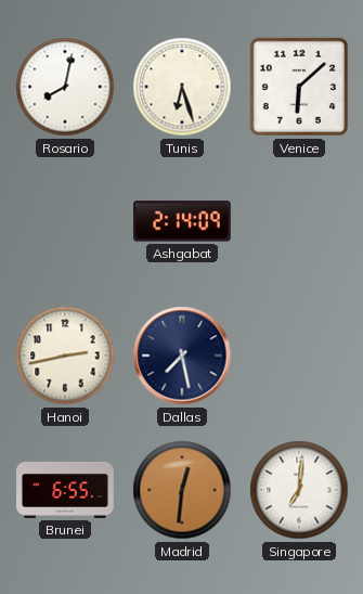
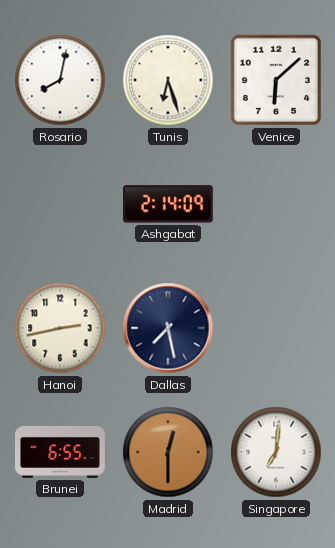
Madrid: 12:31 -> 12:30 (168, 452)
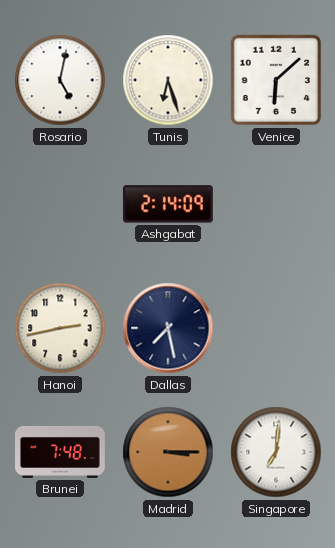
Rosario: 8:02 -> 5:02 (60, 80)
Brunei: 6:55 -> 7:48 (61, 452)
Madrid: 12:30 -> 3:15 (168, 452)
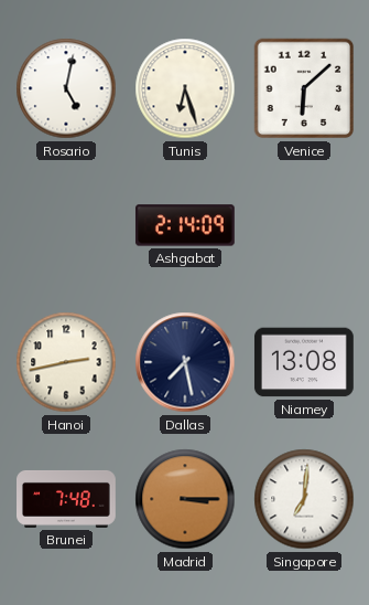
Niamey: none -> 13:08 (304, 362)
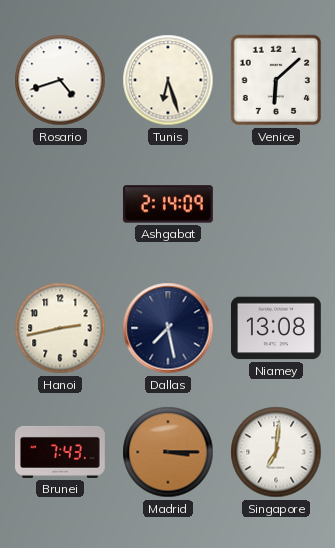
Rosario: 5:02 -> 4:42 (60, 80)
Brunei: 7:48 -> 7:43 (61, 452)
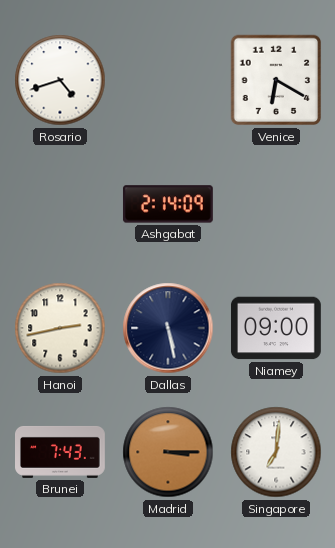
Tunis: 6:27 -> none (168, 80)
Venice: 6:08 -> 6:20 (276, 80)
Dallas: 7:28 -> 5:28 (168, 328)
Niamey: 13:08 -> 09:00 (276, 328)
